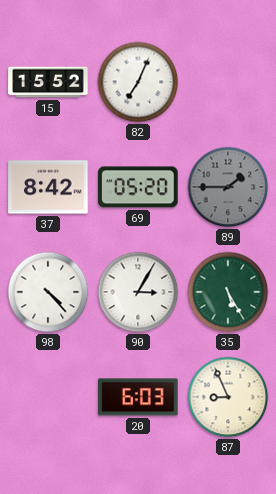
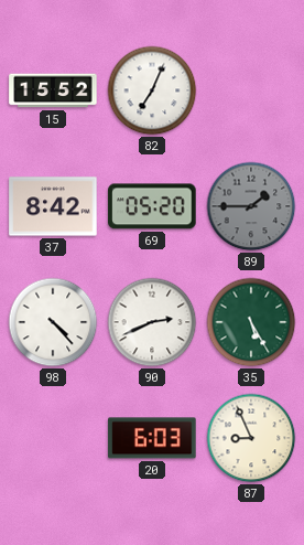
90: 3:05 -> 2:41 (152, 322)
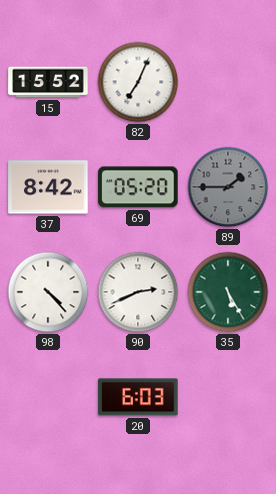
87: 8:56 -> none (251, 438)
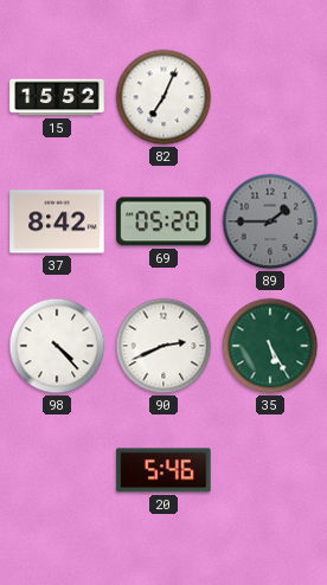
20: 6:03 -> 5:46 (163, 470)
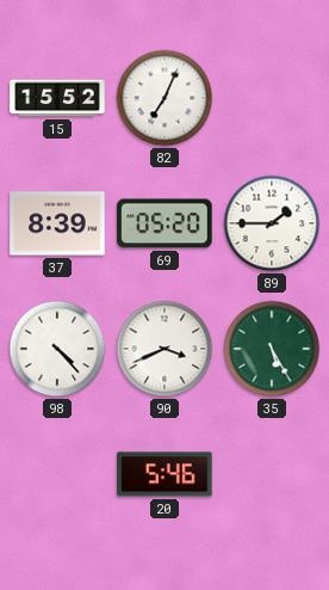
37: 8:42 -> 8:39 (57, 223)
89 dial: grey -> white (272, 223)
90: 2:41 -> 3:41 (164, 349)
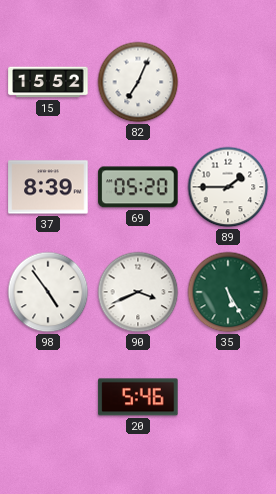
98: 4:23 -> 4:54 (48, 292)
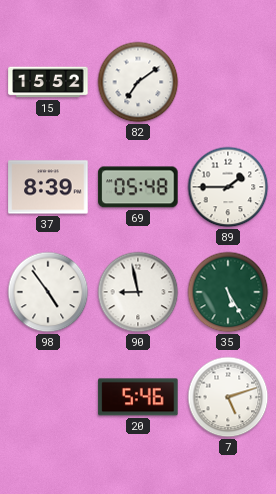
82: 7:04 -> 7:09 (138, 82)
69: 05:20 -> 05:48 (138, 187)
90: 3:41 -> 8:58 (138, 292)
7: none -> 5:12 (228, 397)
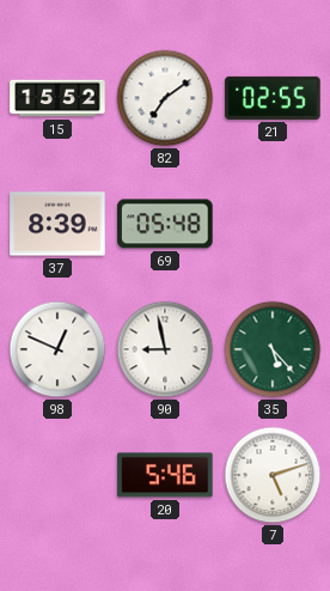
21: none -> 02:55 (273, 98)
89: 1:45 -> none (228, 187)
98: 4:54 -> 12:49 (57, 349)
35: 5:25 -> 5:23 (273, 349)
